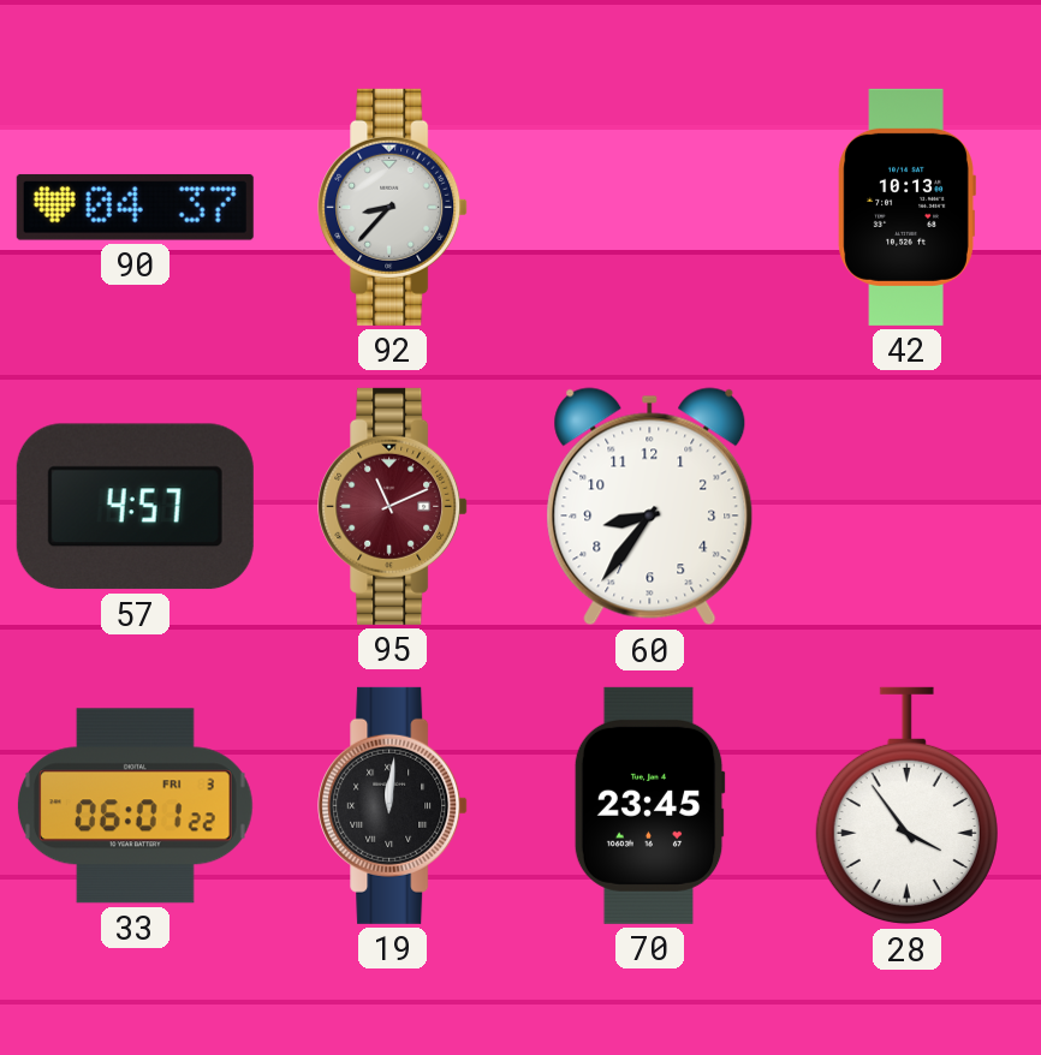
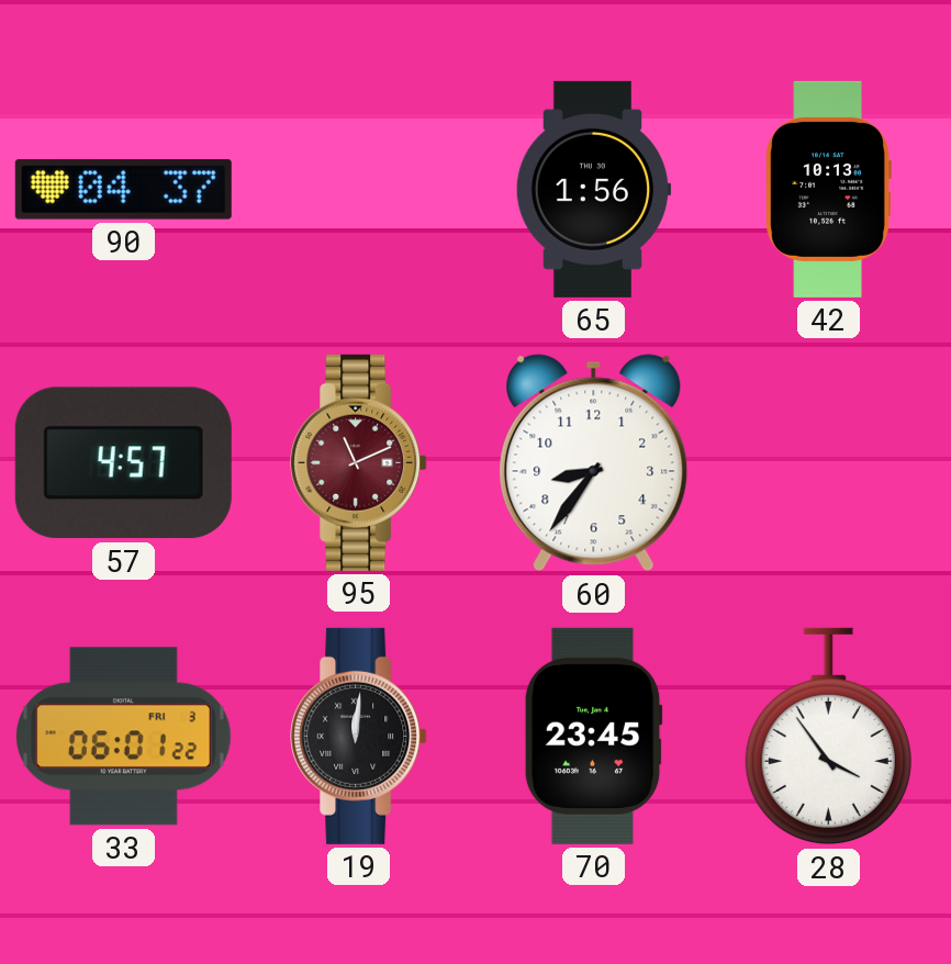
92: 8:37 -> none (393, 207)
65: none -> 1:56 (593, 189)
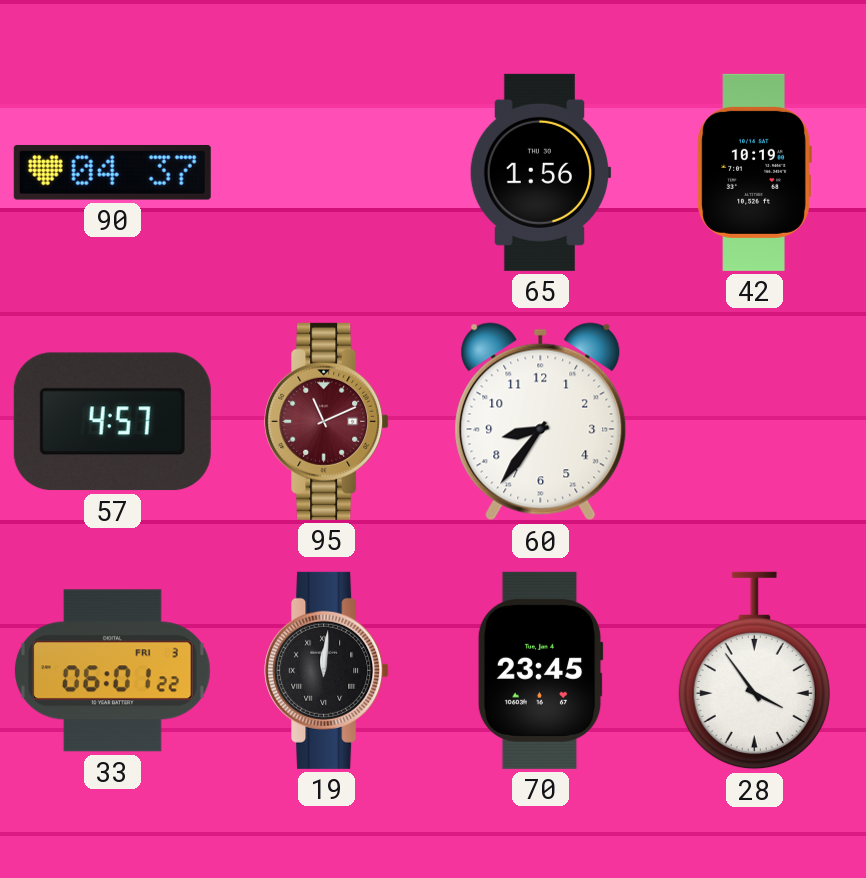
42: 10:13 -> 10:19 (754, 172)
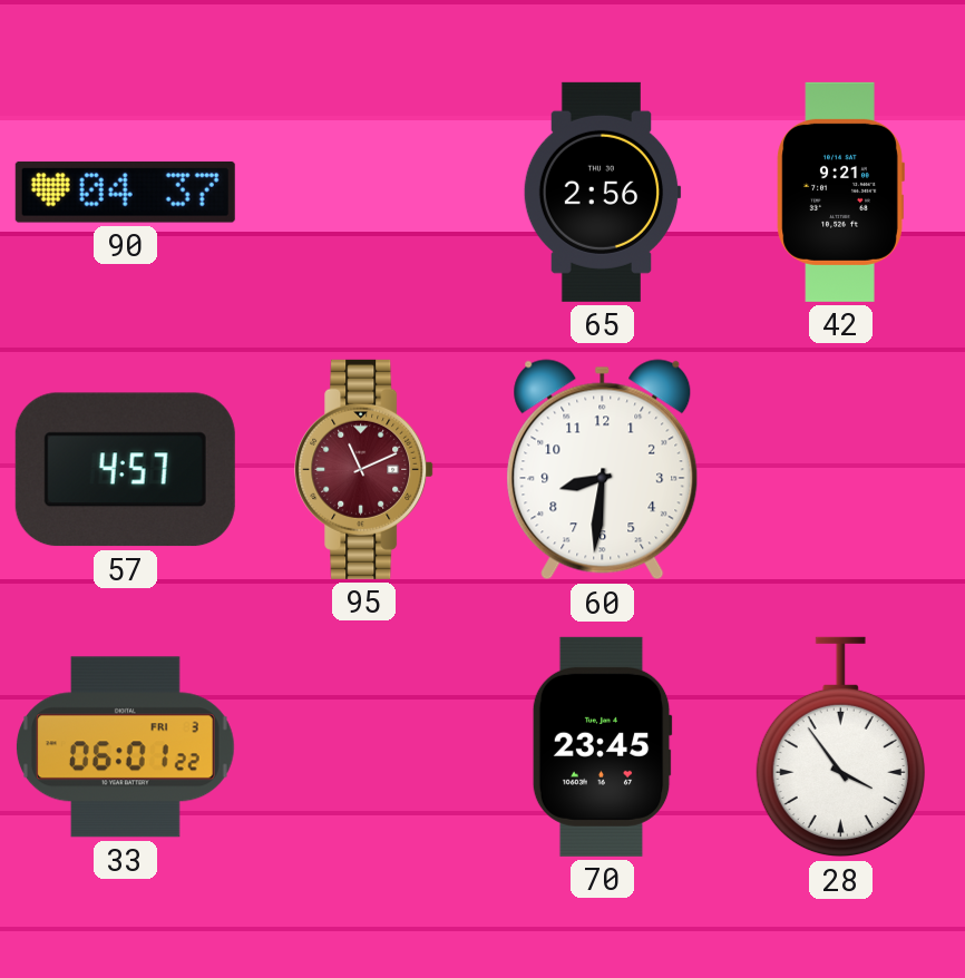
65: 1:56 -> 2:56 (602, 192)
42: 10:19 -> 9:21 (840, 192)
60: 8:36 -> 8:31 (603, 470)
19: 12:01 -> none (327, 670)
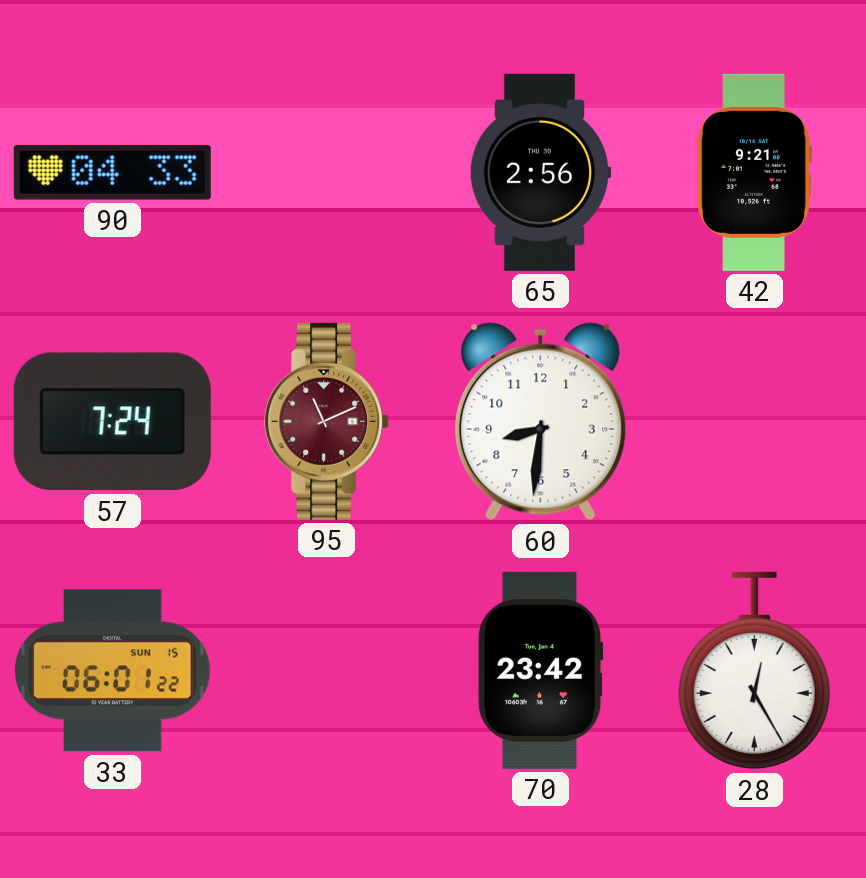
90: 04:37 -> 04:33 (112, 172)
57: 4:57 -> 7:24 (112, 422)
33 date: FRI 3 -> SUN 15 (112, 671)
70: 23:45 -> 23:42 (540, 670)
28: 3:54 -> 12:25 (754, 671)
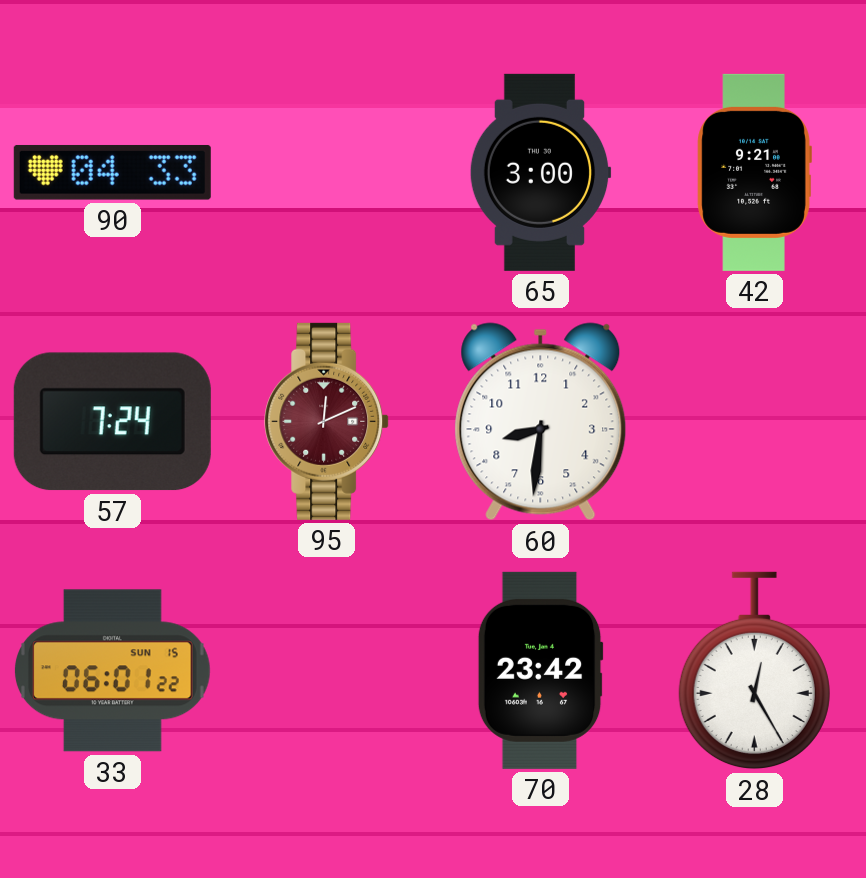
65: 2:56 -> 3:00 (540, 172)
95: 11:11 -> 12:11 (327, 421)
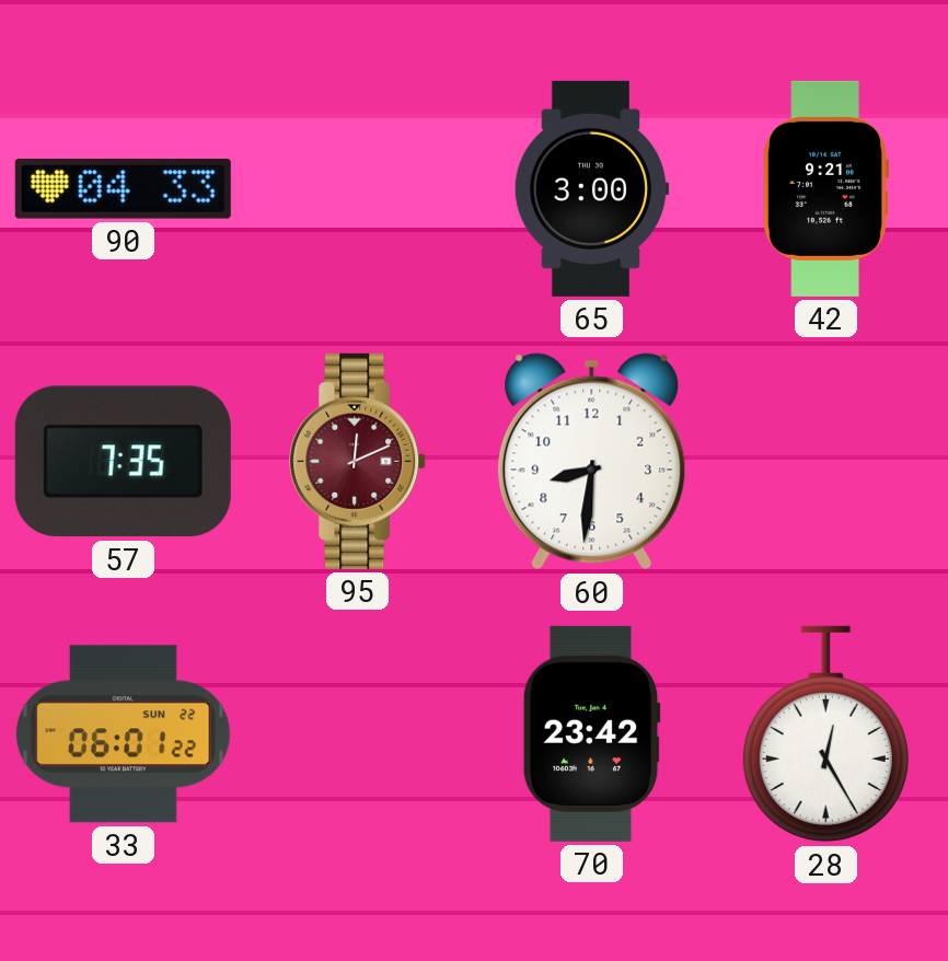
57: 7:24 -> 7:35 (123, 462)
33 date: SUN 15 -> SUN 22 (123, 734)
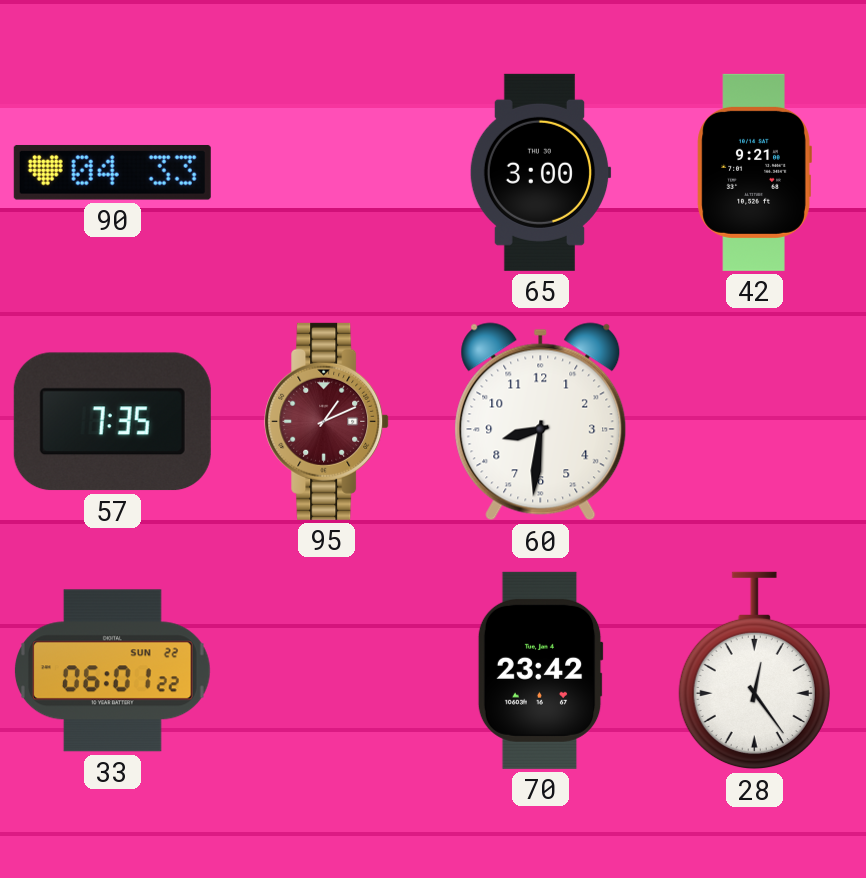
95: 12:11 -> 1:11 (327, 421)
28: 12:25 -> 12:24 (754, 671)
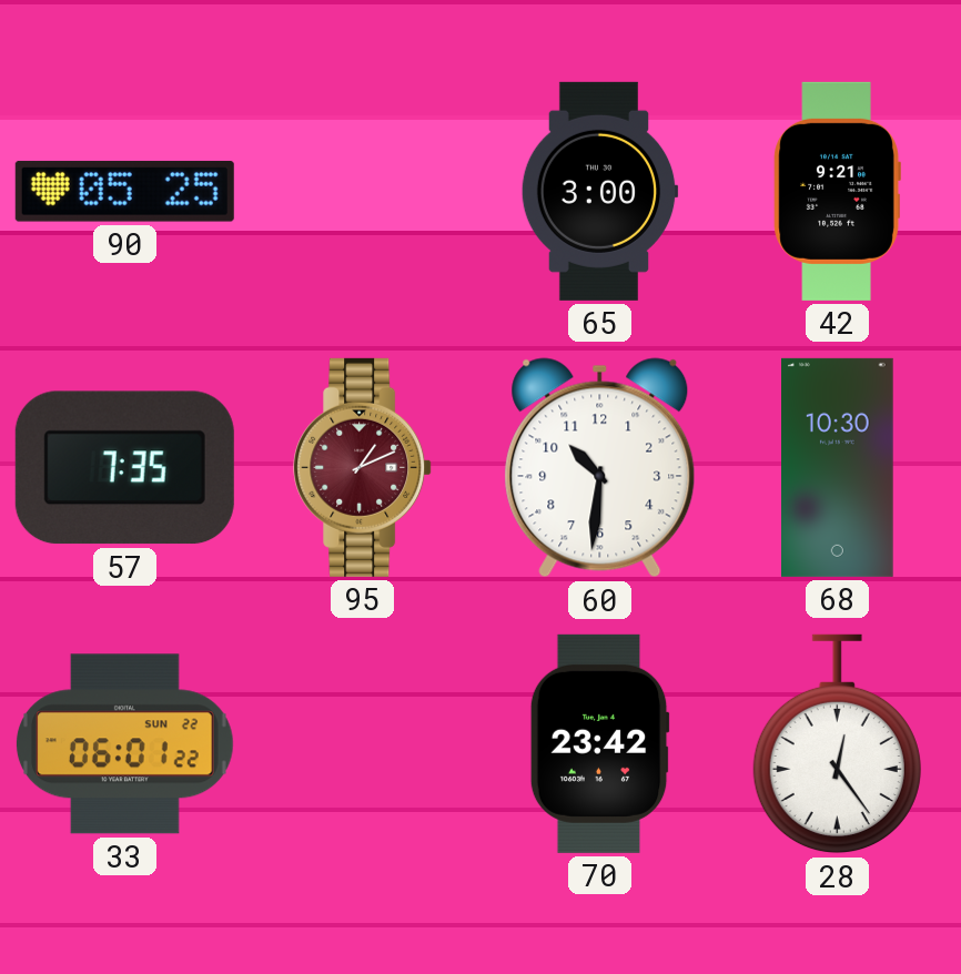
90: 04:33 -> 05:25 (124, 191)
60: 8:31 -> 10:31 (600, 468)
68: none -> 10:30 (838, 467)
